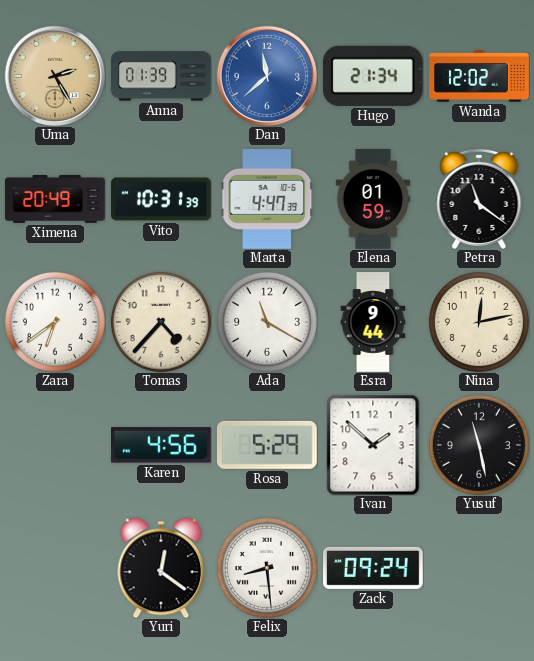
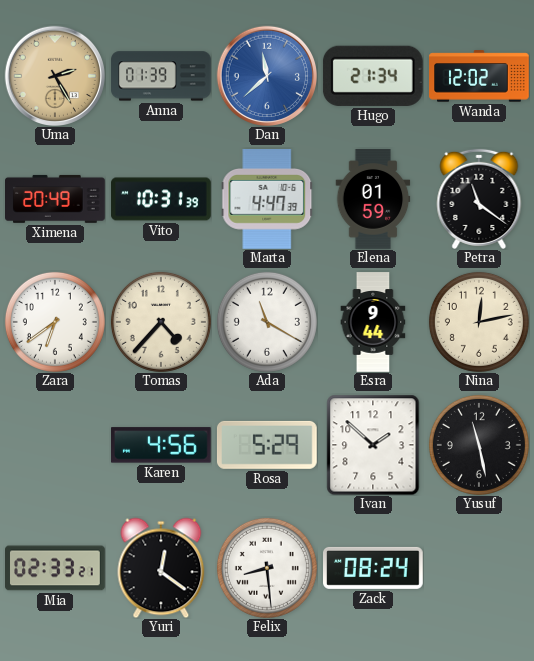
Mia: none -> 02:33 (56, 568)
Zack: 09:24 -> 08:24 (374, 568)
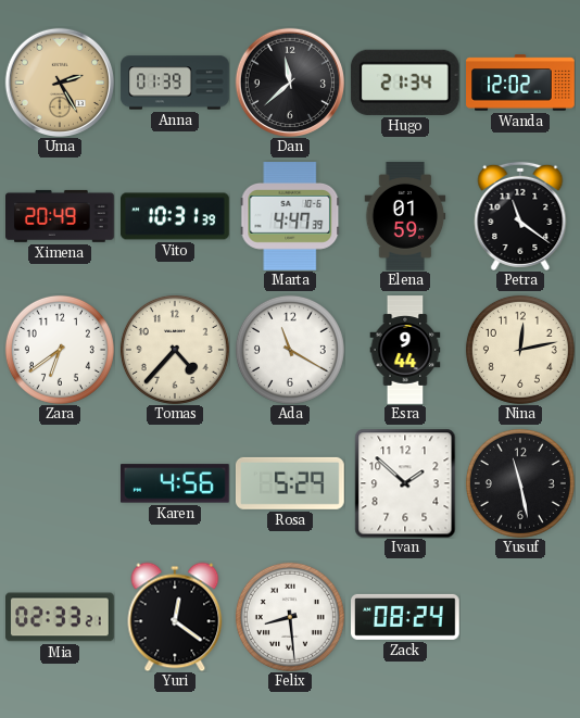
Dan dial: blue -> black (289, 81)
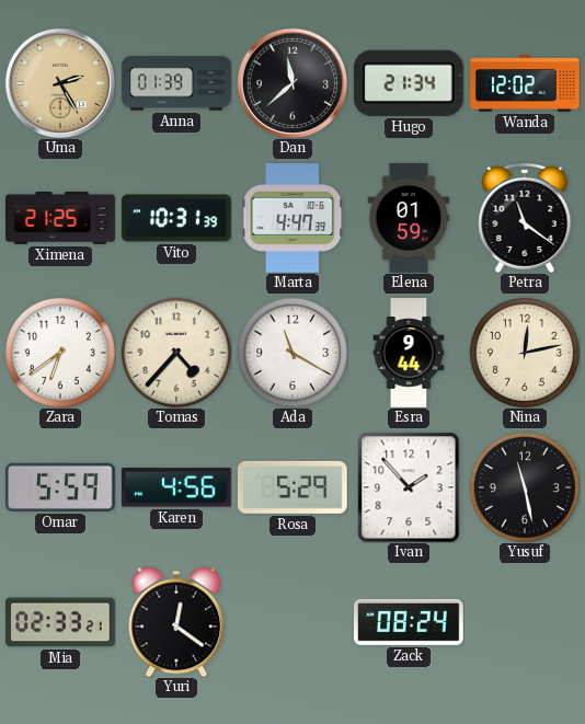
Ximena: 20:49 -> 21:25 (60, 218)
Omar: none -> 5:59 (60, 487)
Ivan: 1:52 -> 1:53 (409, 487)
Felix: 8:29 -> none (290, 617)
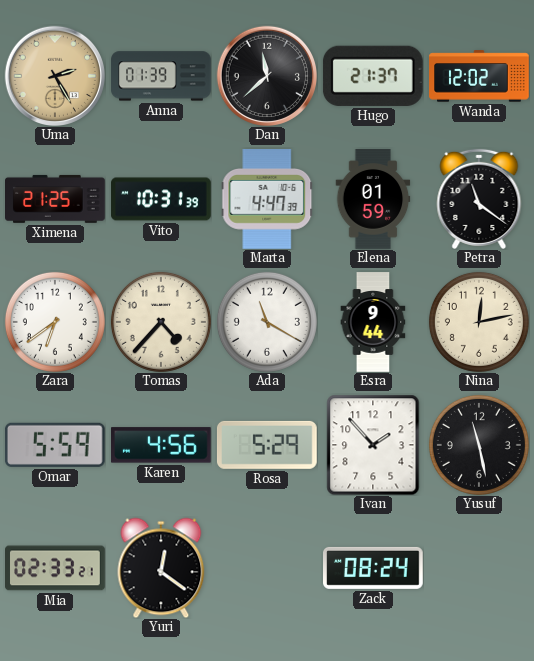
Hugo: 21:34 -> 21:37 (373, 76)
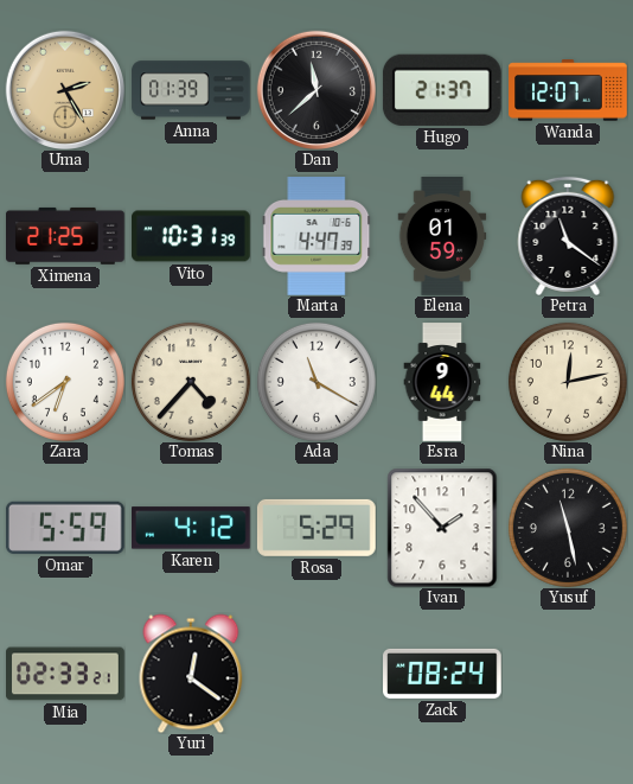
Wanda: 12:02 -> 12:07 (568, 90)
Karen: 4:56 -> 4:12 (192, 528)
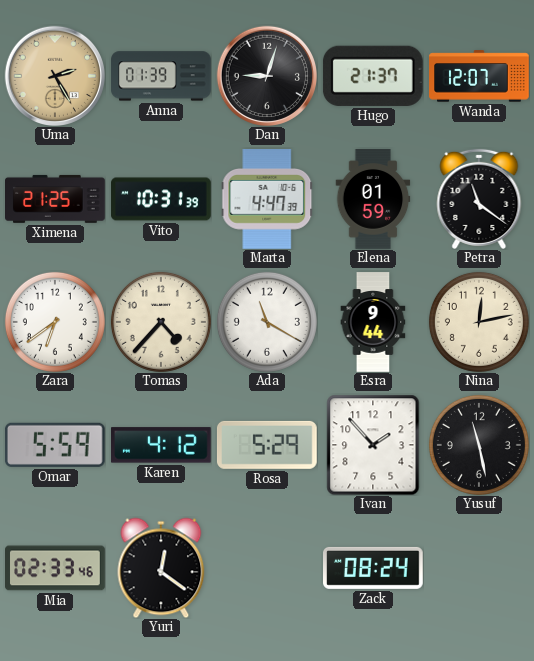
Dan: 11:38 -> 9:03 (266, 75)
Mia: 02:33:21 -> 02:33:46 (56, 568)
